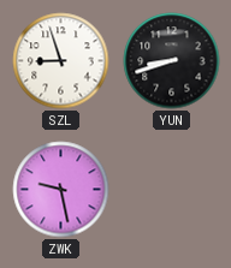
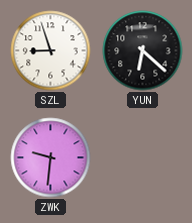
YUN: 8:42 -> 6:22 (143, 51)
ZWK: 9:28 -> 9:31 (51, 158)
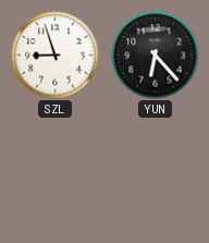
YUN: 6:22 -> 6:23 (156, 56)
ZWK: 9:31 -> none (51, 158)
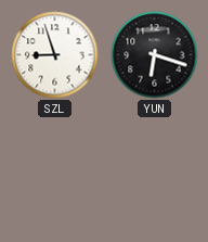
YUN: 6:23 -> 6:18 (155, 55)
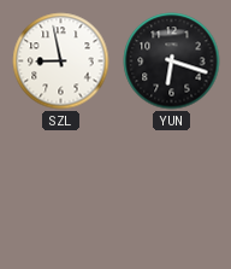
SZL: 8:57 -> 8:58 (61, 62)
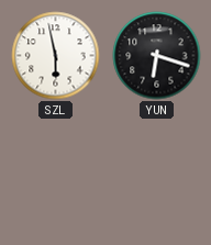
SZL: 8:58 -> 5:58 (56, 56)
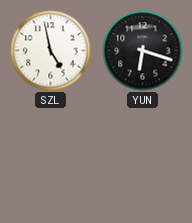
SZL: 5:58 -> 4:58 (51, 51)
